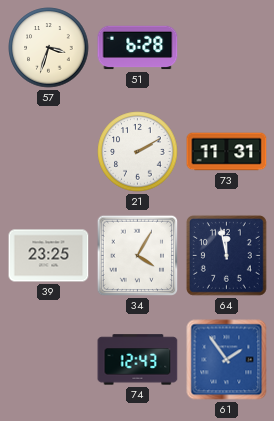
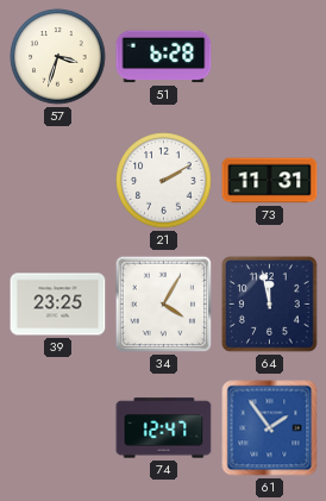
74: 12:43 -> 12:47 (164, 428)
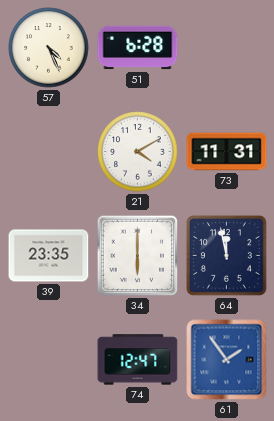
57: 3:33 -> 4:26 (49, 48)
21: 2:10 -> 4:10 (138, 152)
39: 23:25 -> 23:35 (49, 256)
34: 4:05 -> 6:00 (138, 256)
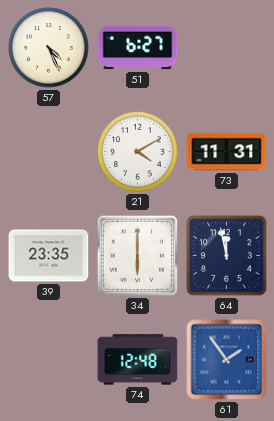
51: 6:28 -> 6:27 (138, 48)
74: 12:47 -> 12:48 (138, 360)
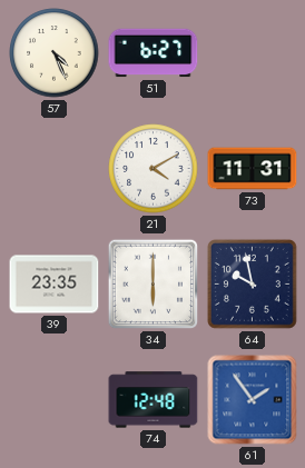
64: 11:58 -> 9:58 (252, 283)
